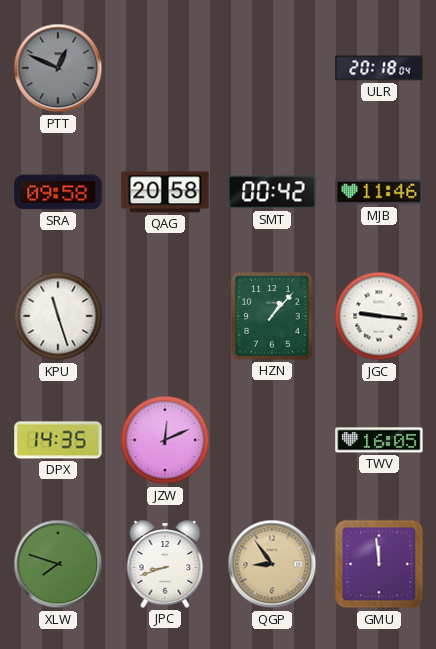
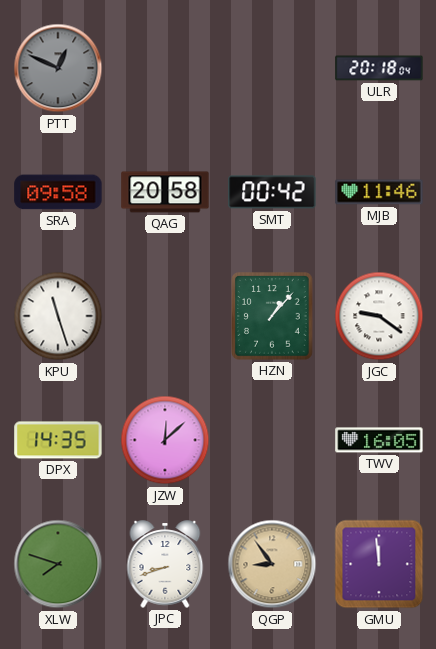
JGC: 9:16 -> 9:21 (379, 316)
JZW: 12:11 -> 12:08 (165, 440)
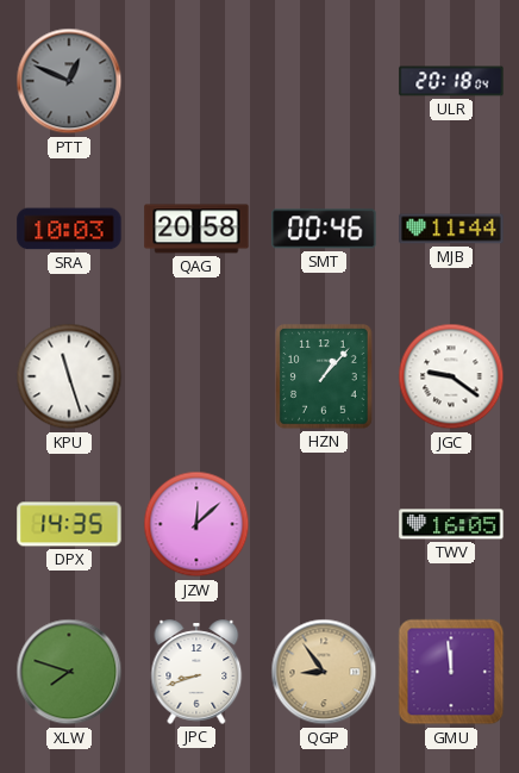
SRA: 09:58 -> 10:03 (69, 229)
SMT: 00:42 -> 00:46 (324, 229)
MJB: 11:46 -> 11:44 (451, 229)
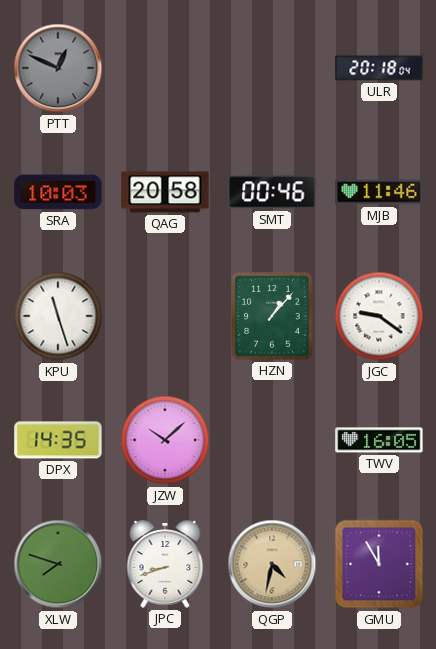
MJB: 11:44 -> 11:46 (379, 192)
JZW: 12:08 -> 10:08 (165, 440)
QGP: 8:54 -> 4:32 (272, 564)
GMU: 11:59 -> 11:55 (379, 564)
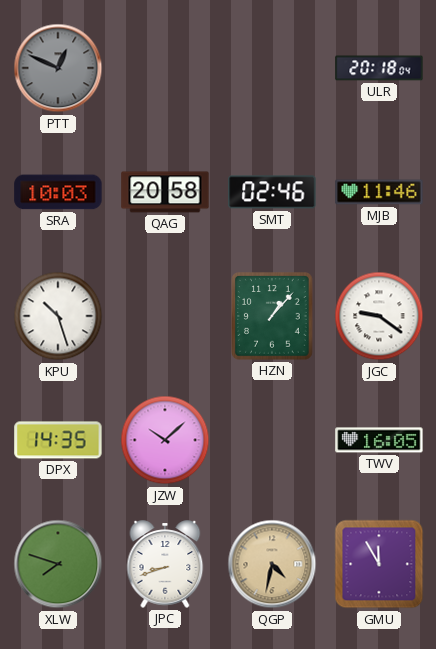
SMT: 00:46 -> 02:46 (272, 192)
KPU: 11:27 -> 10:27 (58, 316)
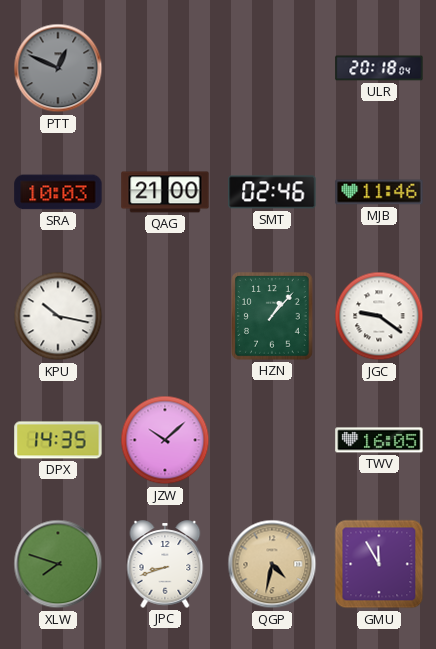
QAG: 20:58 -> 21:00 (165, 192)
KPU: 10:27 -> 10:17 (58, 316)
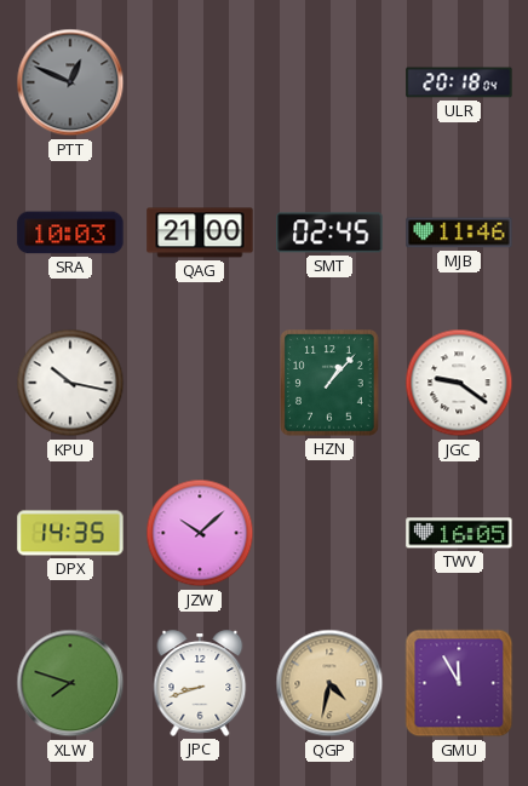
SMT: 02:46 -> 02:45 (329, 233)
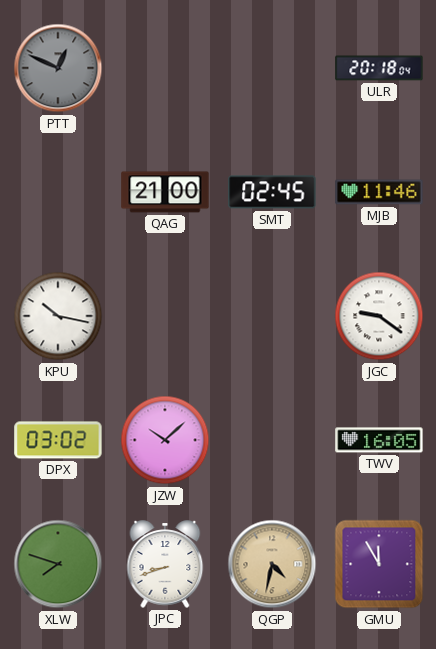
SRA: 10:03 -> none (70, 233)
HZN: 1:07 -> none (329, 383)
DPX: 14:35 -> 03:02 (58, 440)
